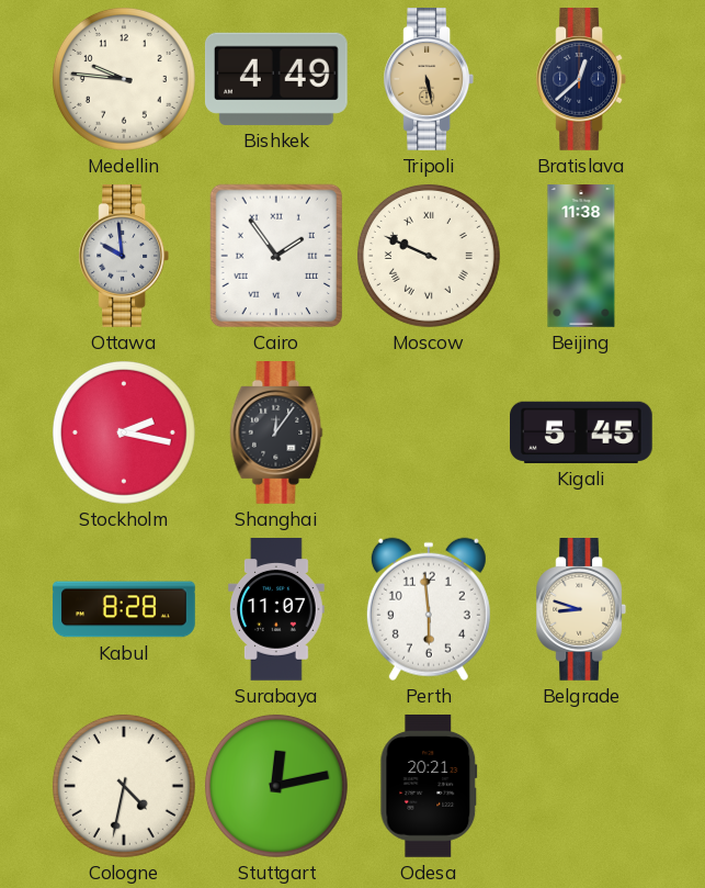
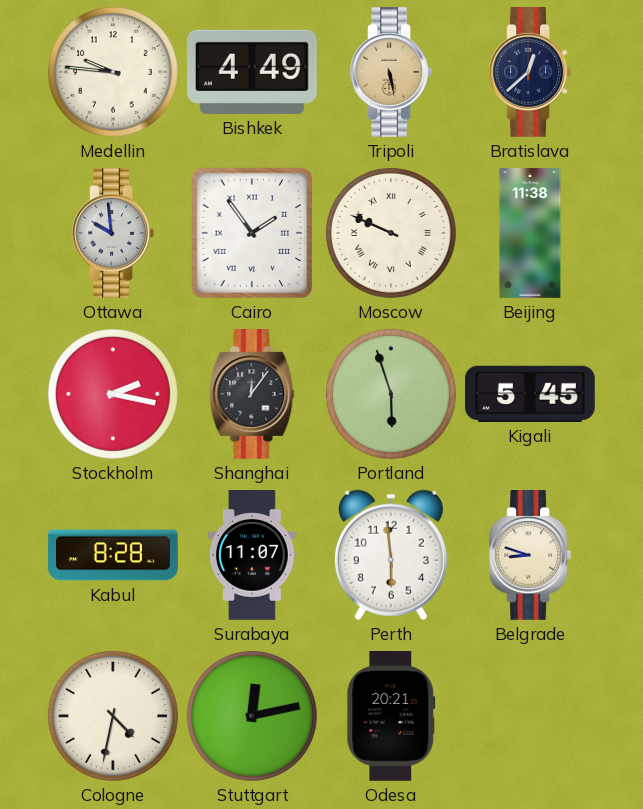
Portland: none -> 5:57 (391, 394)
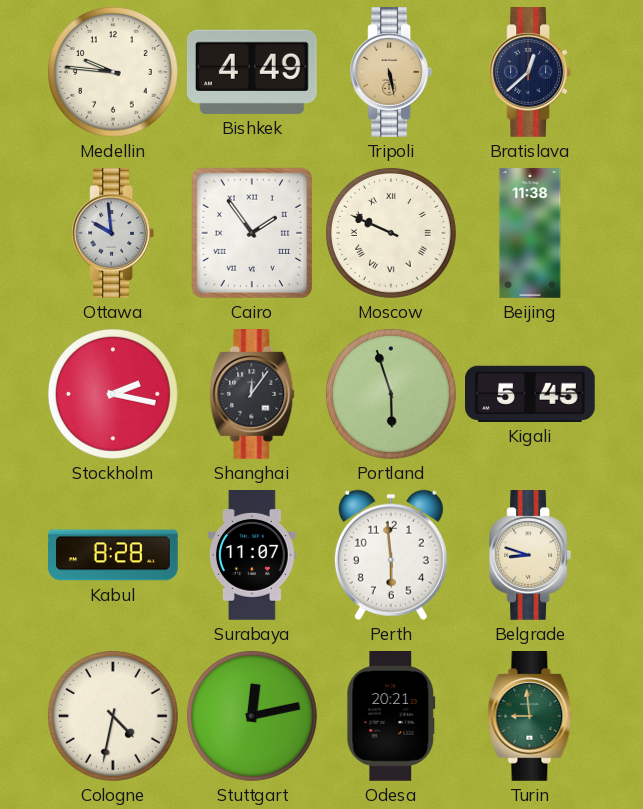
Turin: none -> 8:59 (530, 717)
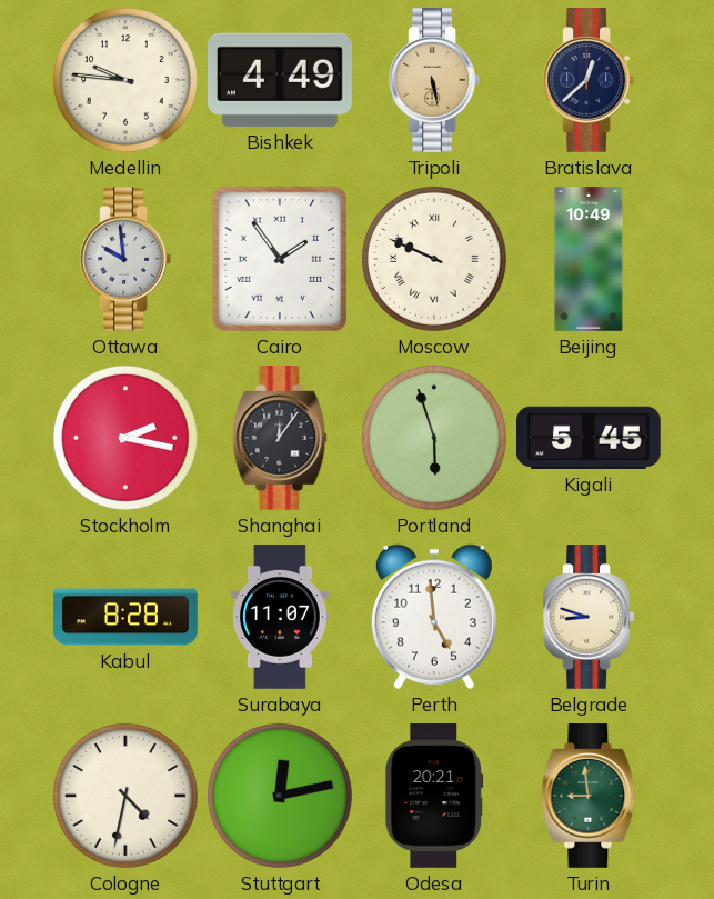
Beijing: 11:38 -> 10:49 (589, 259)
Perth: 5:59 -> 4:59 (434, 617)
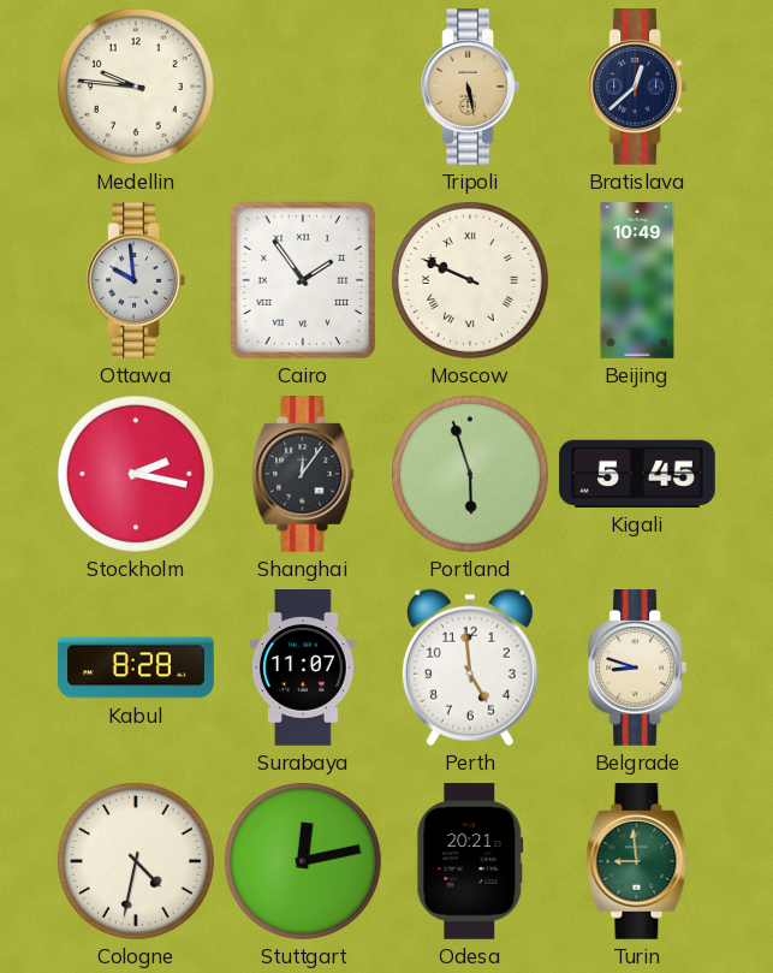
Bishkek: 4:49 -> none (280, 80)
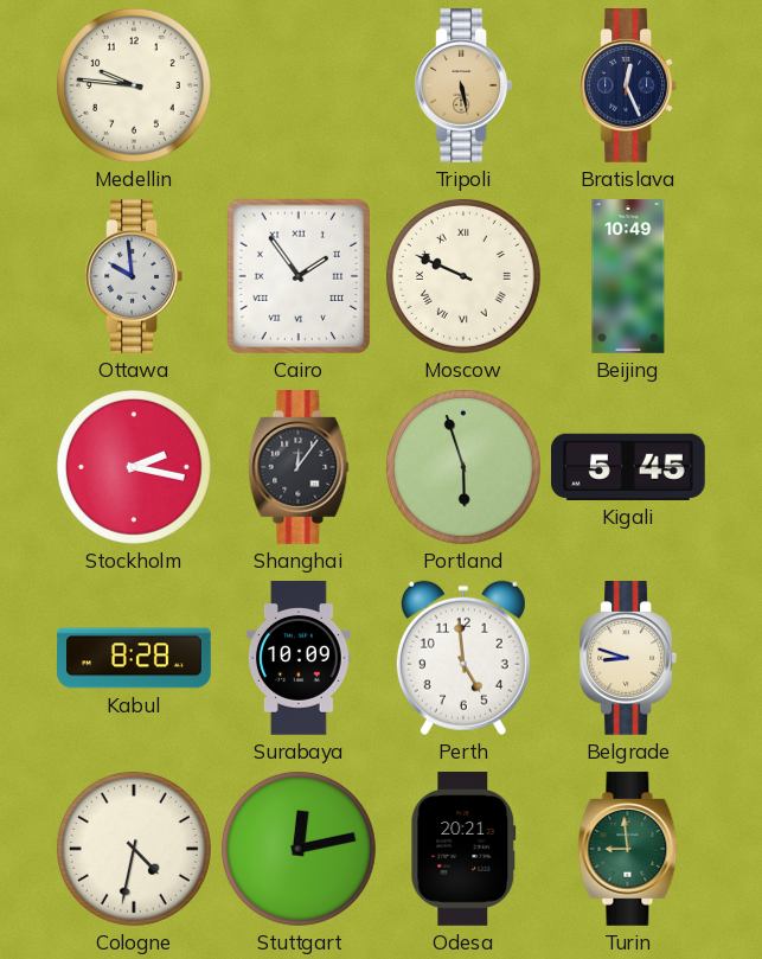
Bratislava: 12:38 -> 12:26 (627, 87)
Surabaya: 11:07 -> 10:09 (300, 658)
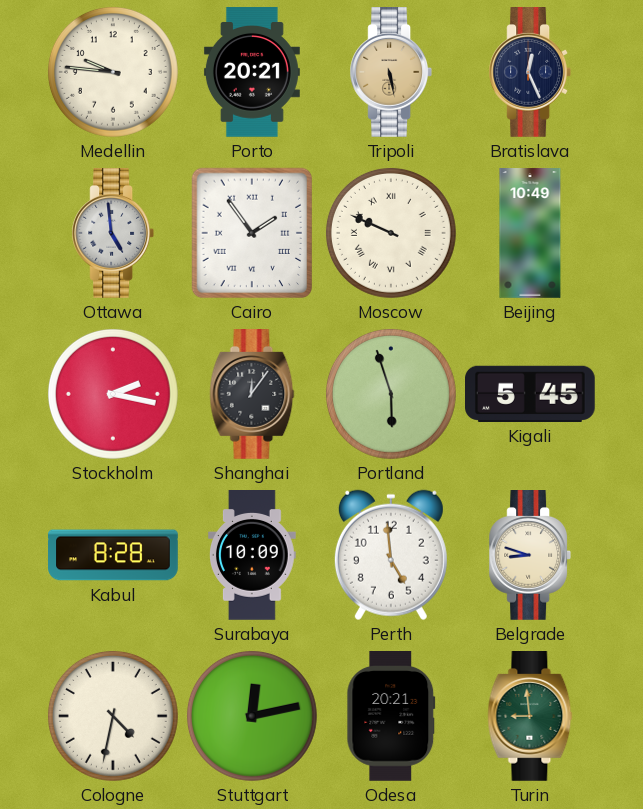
Porto: none -> 20:21 (252, 72)
Ottawa: 9:59 -> 4:59 (112, 234)
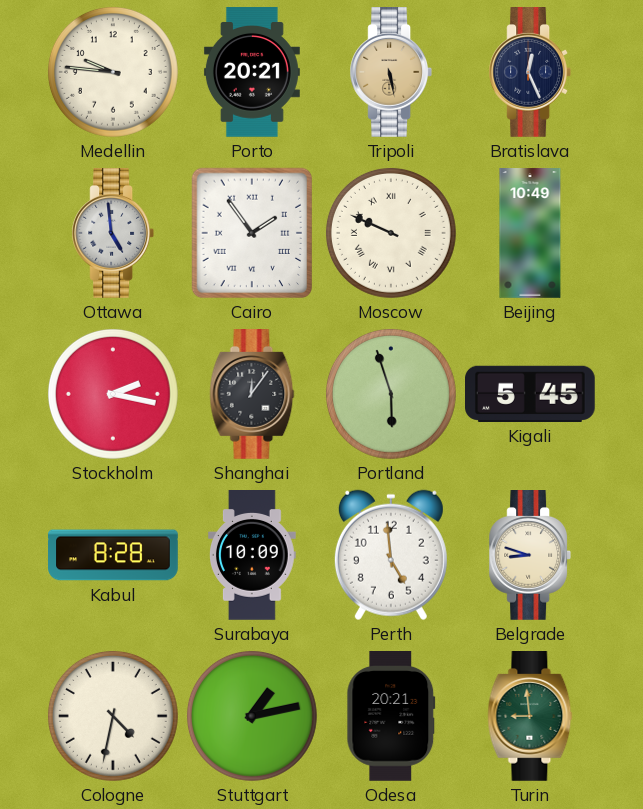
Stuttgart: 12:13 -> 1:13 (252, 716)
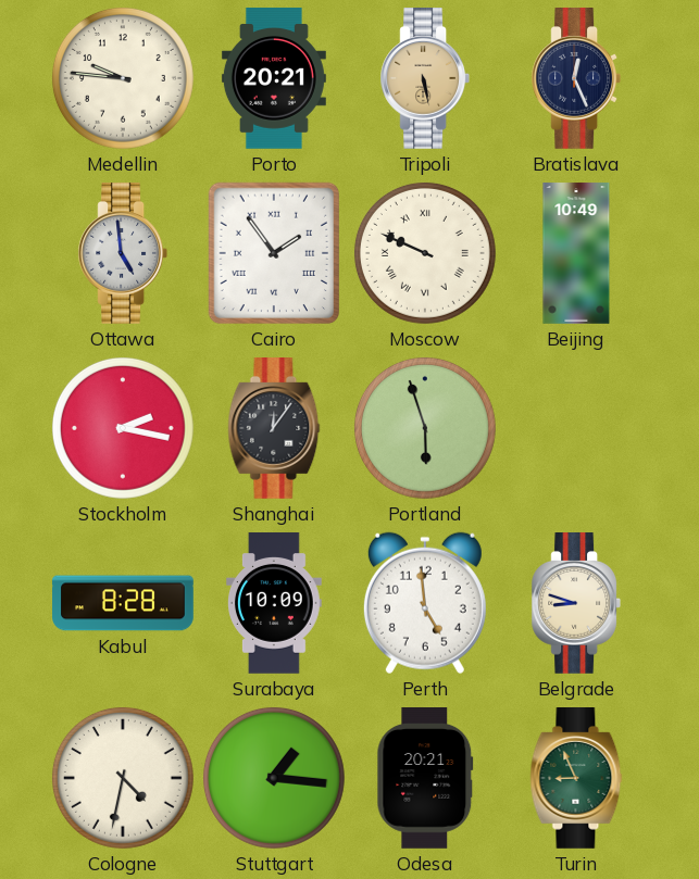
Kigali: 5:45 -> none (531, 394)
Stuttgart: 1:13 -> 1:16 (274, 778)
Turin: 8:59 -> 8:56 (576, 779)
